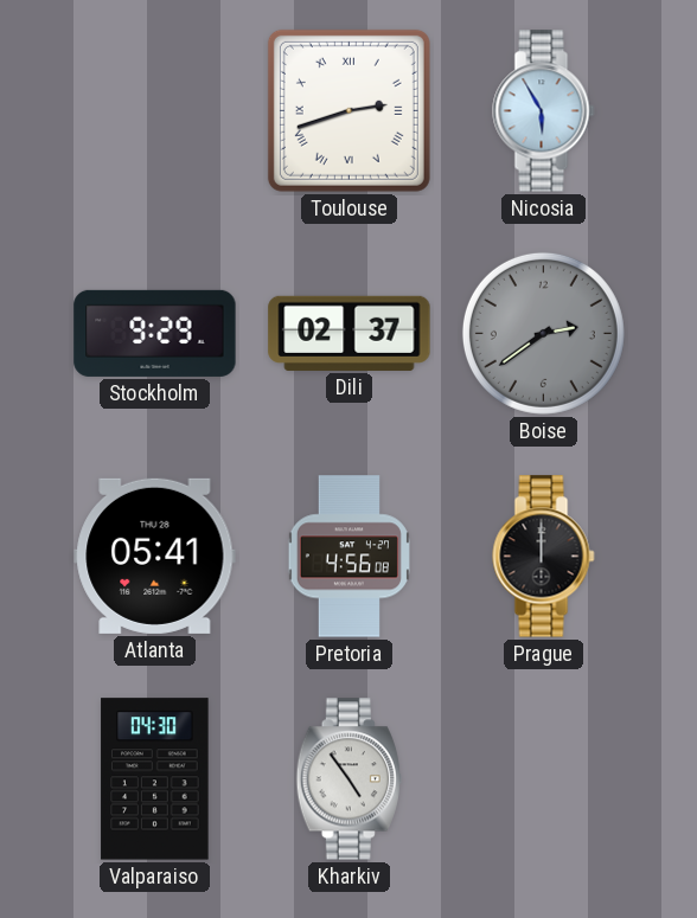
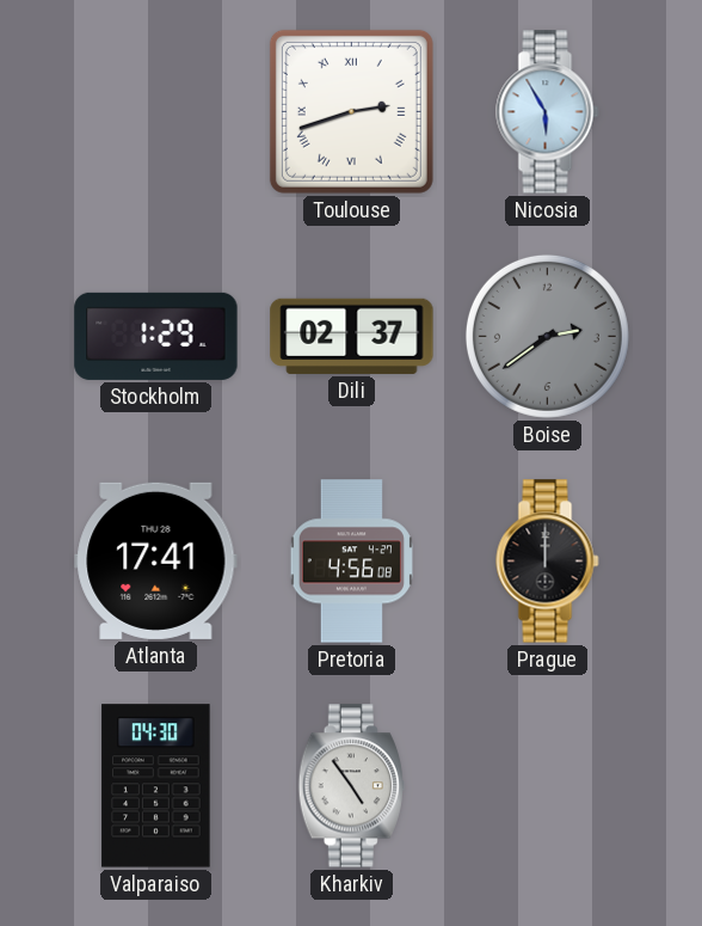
Stockholm: 9:29 -> 1:29 (156, 336)
Atlanta: 05:41 -> 17:41 (156, 560)
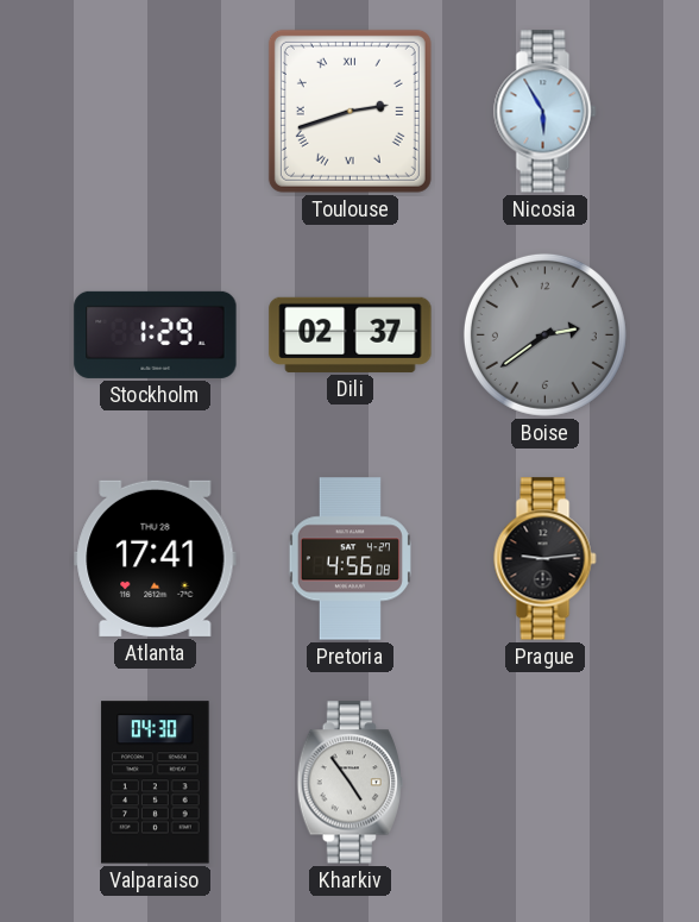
Prague: 12:00 -> 9:14 (546, 559)
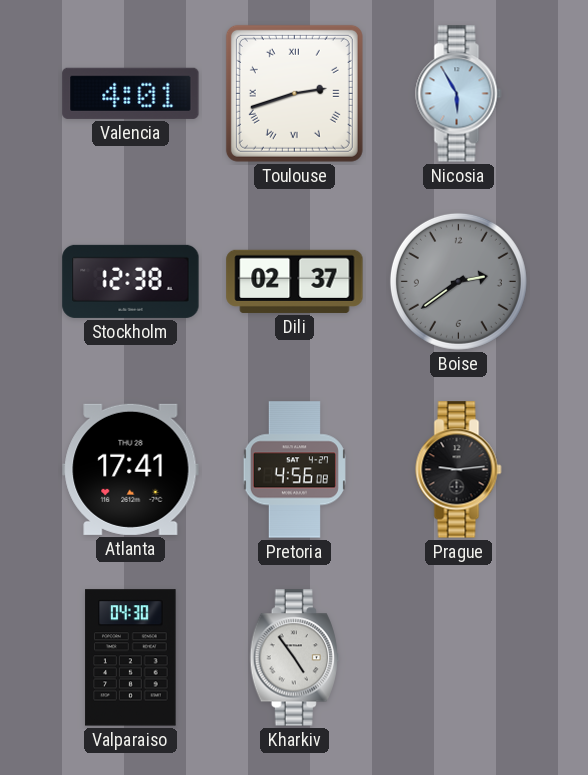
Valencia: none -> 4:01 (131, 93)
Stockholm: 1:29 -> 12:38 (131, 281)
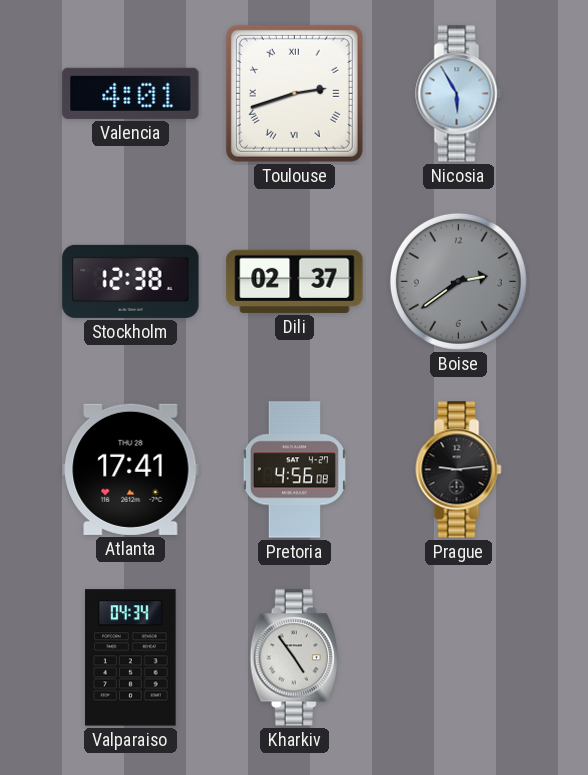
Valparaiso: 04:30 -> 04:34 (131, 658)
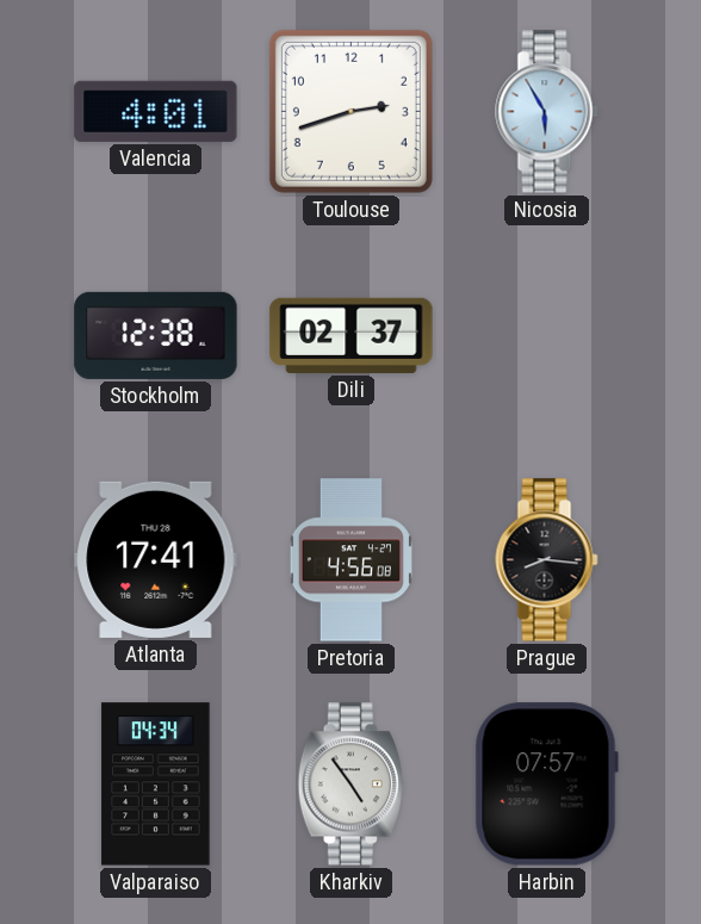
Toulouse numerals: Roman -> Arabic (350, 111)
Boise: 2:39 -> none (458, 281)
Prague: 9:14 -> 8:16 (547, 560)
Harbin: none -> 07:57 (546, 785)
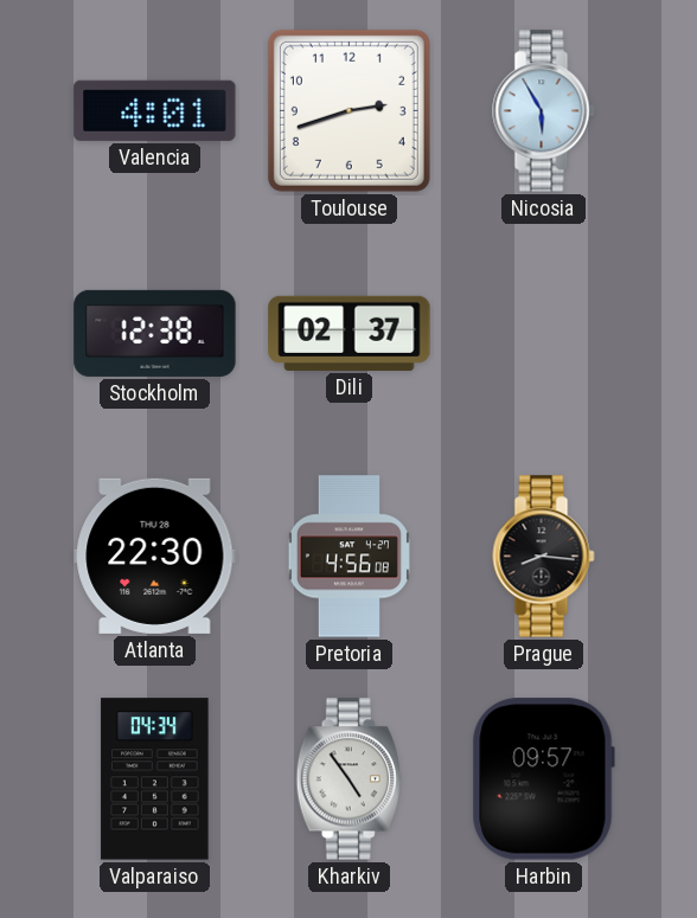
Atlanta: 17:41 -> 22:30 (155, 556)
Harbin: 07:57 -> 09:57 (543, 779)
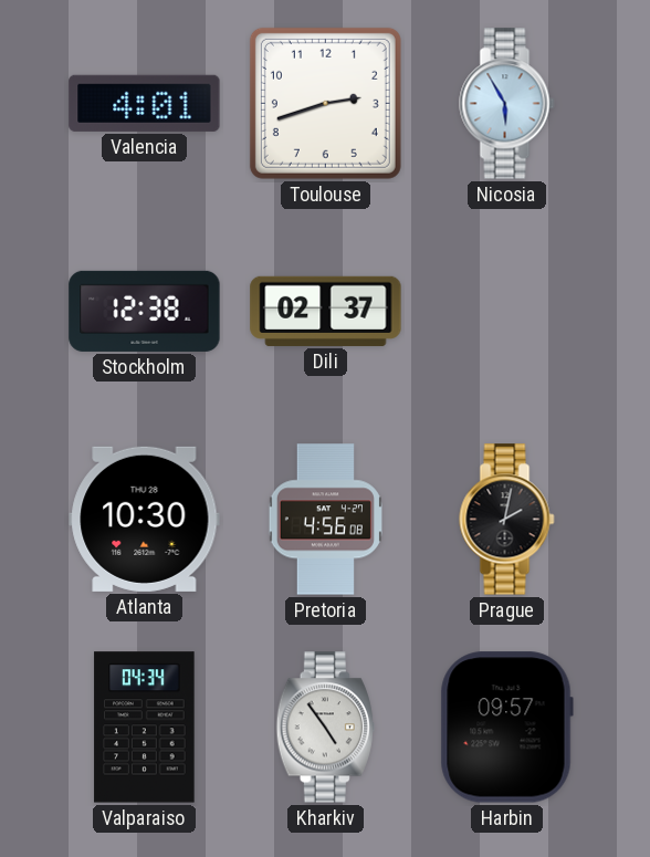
Atlanta: 22:30 -> 10:30 (145, 519)
Prague: 8:16 -> 2:02 (507, 520)
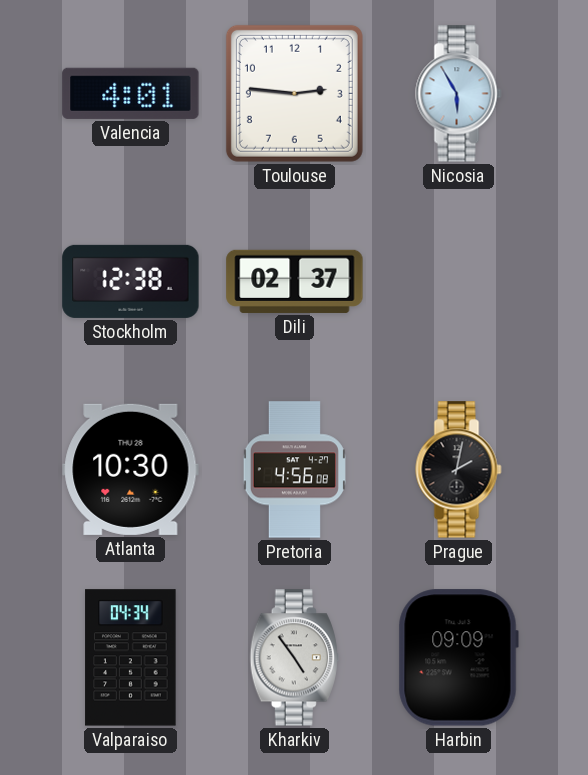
Toulouse: 2:42 -> 2:46 (294, 93)
Harbin: 09:57 -> 09:09 (458, 658)
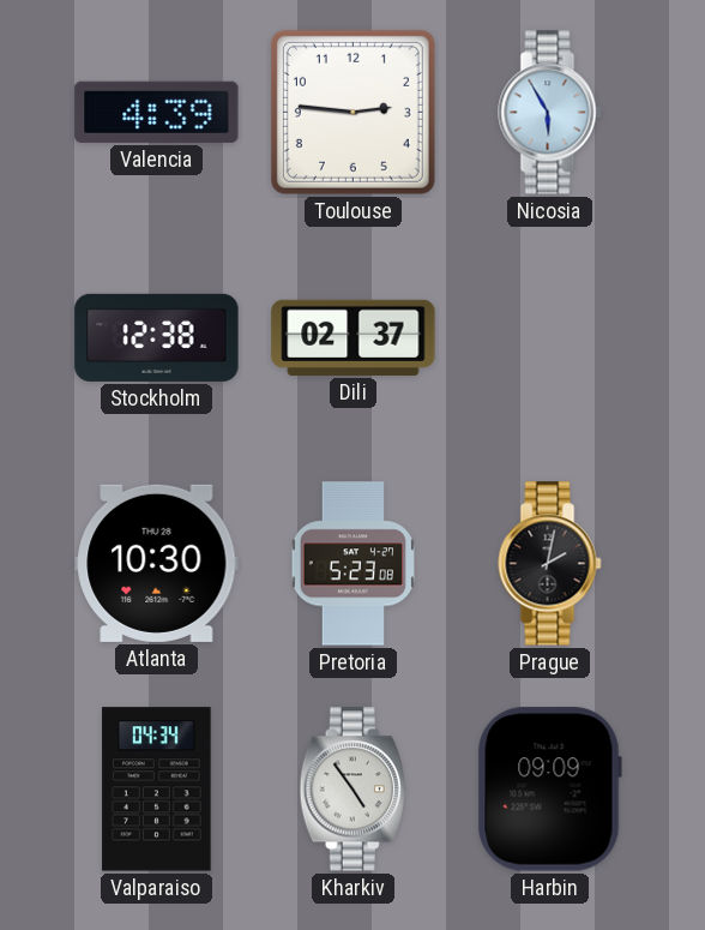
Valencia: 4:01 -> 4:39 (157, 112)
Pretoria: 4:56 -> 5:23 (352, 564)
